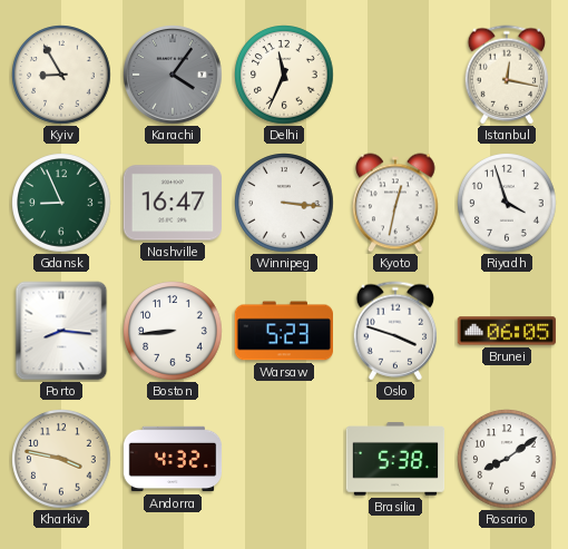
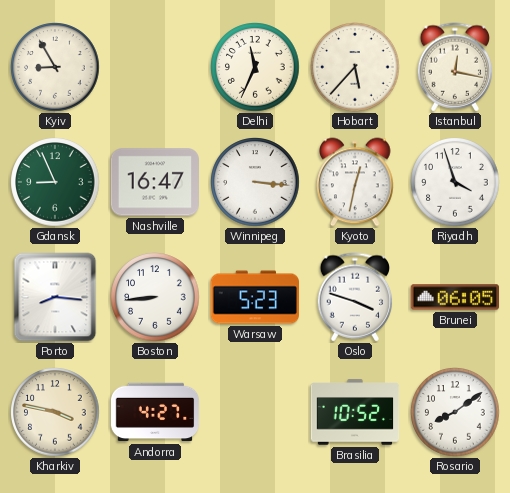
Karachi: 4:06 -> none (173, 75)
Hobart: none -> 5:37 (355, 67)
Andorra: 4:32 -> 4:27 (155, 412)
Brasilia: 5:38 -> 10:52 (355, 412)
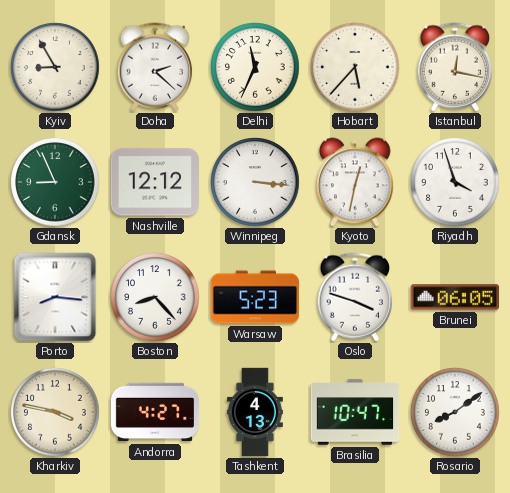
Doha: none -> 2:22 (155, 67)
Nashville: 16:47 -> 12:12 (155, 182)
Boston: 8:44 -> 8:23 (155, 297)
Tashkent: none -> 4:13 (255, 412)
Brasilia: 10:52 -> 10:47 (355, 412)
